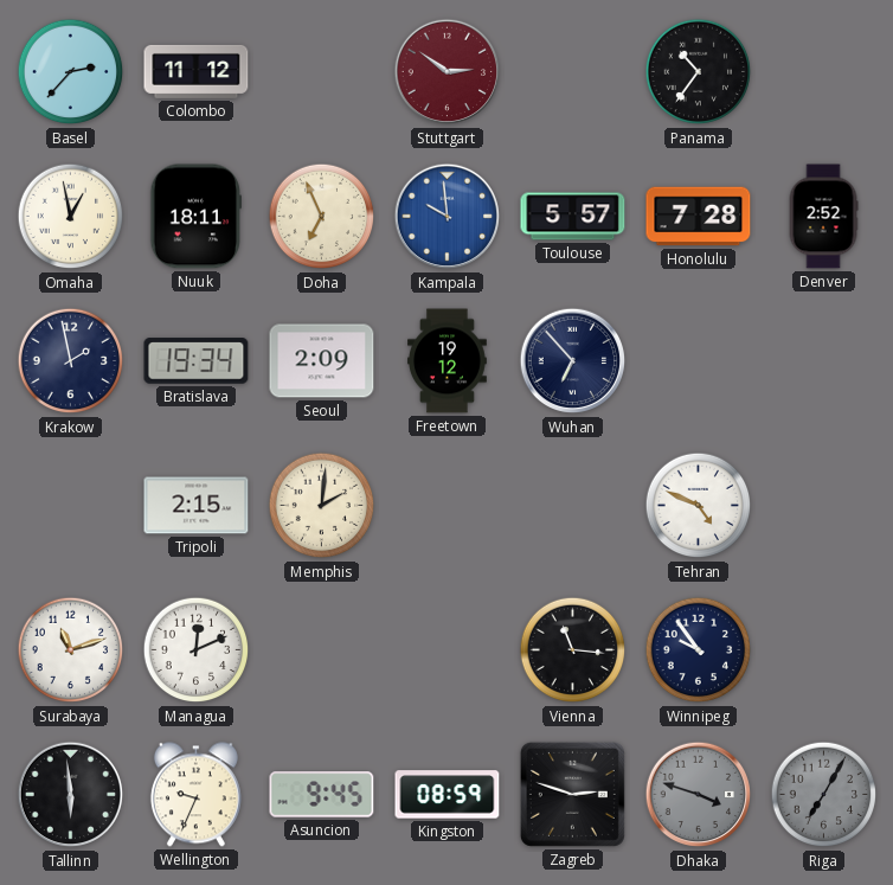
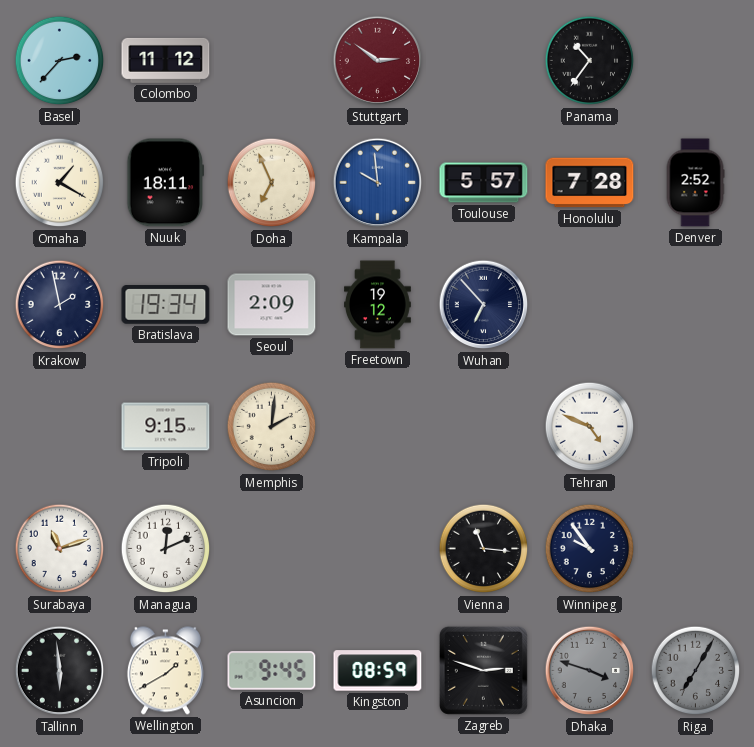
Omaha: 12:58 -> 1:20 (60, 183)
Tripoli: 2:15 -> 9:15 (166, 427)
Wellington: 9:34 -> 1:40 (165, 671)
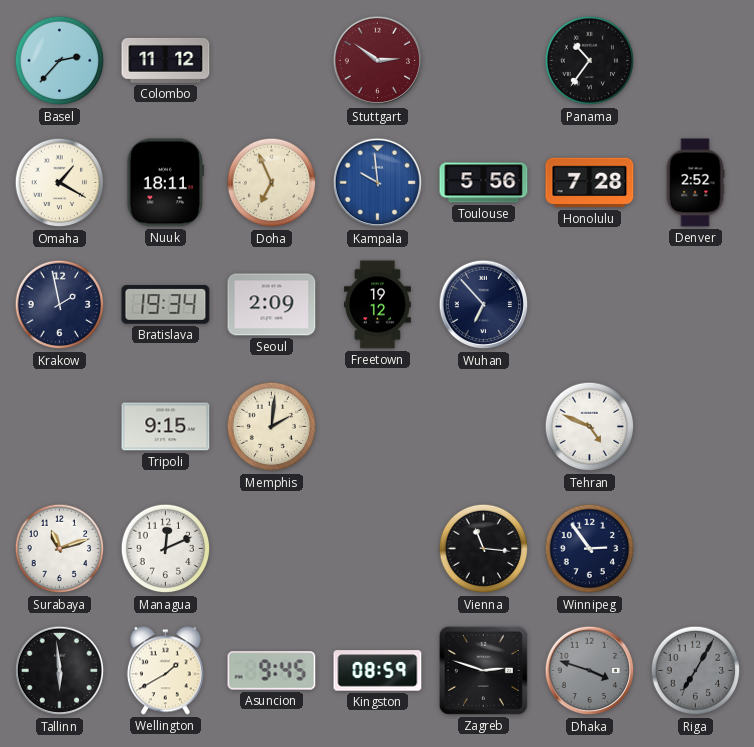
Toulouse: 5:57 -> 5:56 (484, 183)
Winnipeg: 9:54 -> 2:54 (590, 549)
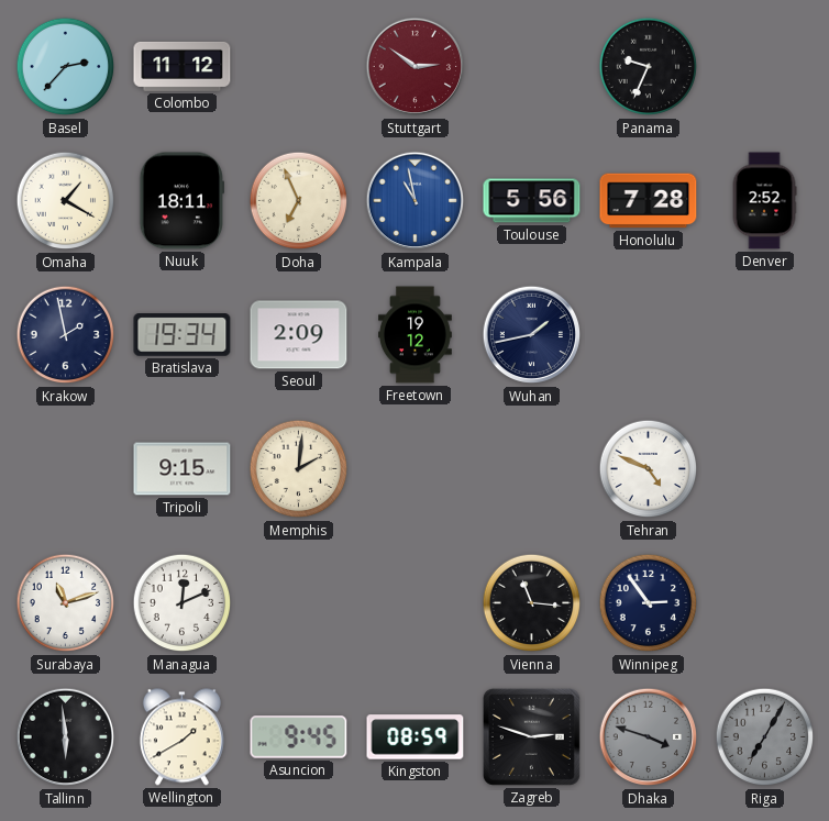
Panama: 10:36 -> 9:34 (649, 67)
Kampala: 9:59 -> 10:58 (416, 201)
Wuhan: 6:53 -> 1:43 (532, 335)
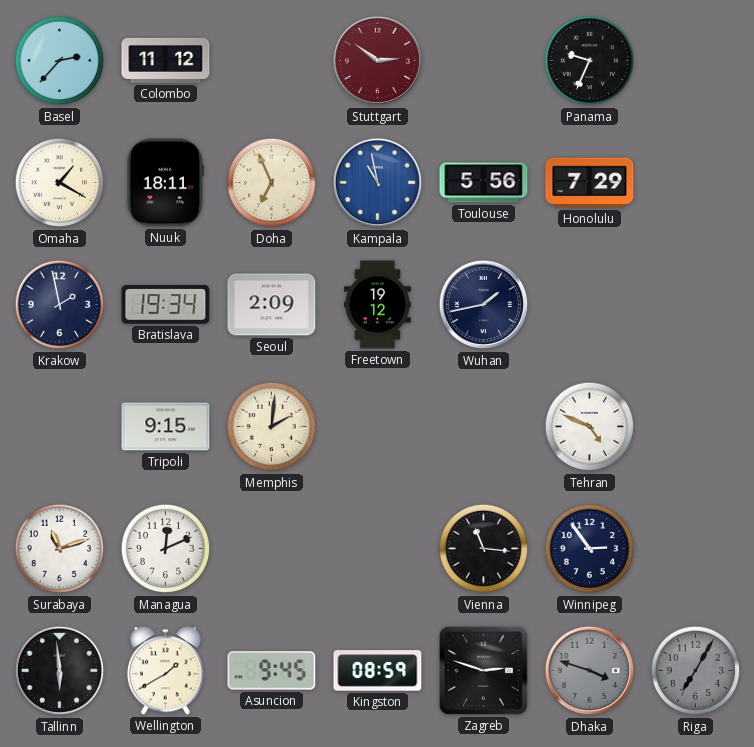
Honolulu: 7:28 -> 7:29 (590, 183)
Denver: 2:52 -> none (764, 201)
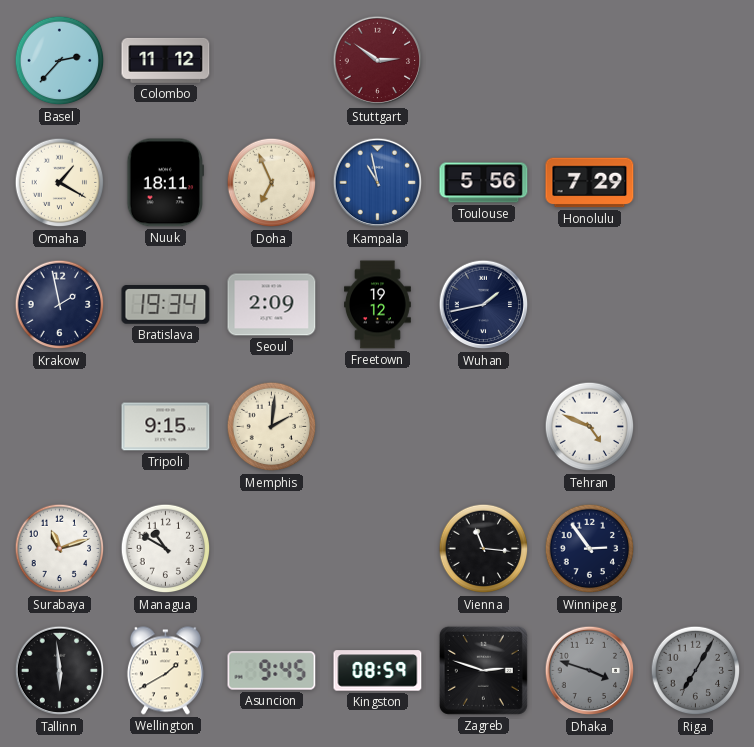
Panama: 9:34 -> none (590, 61)
Managua: 12:11 -> 10:50 (166, 549)
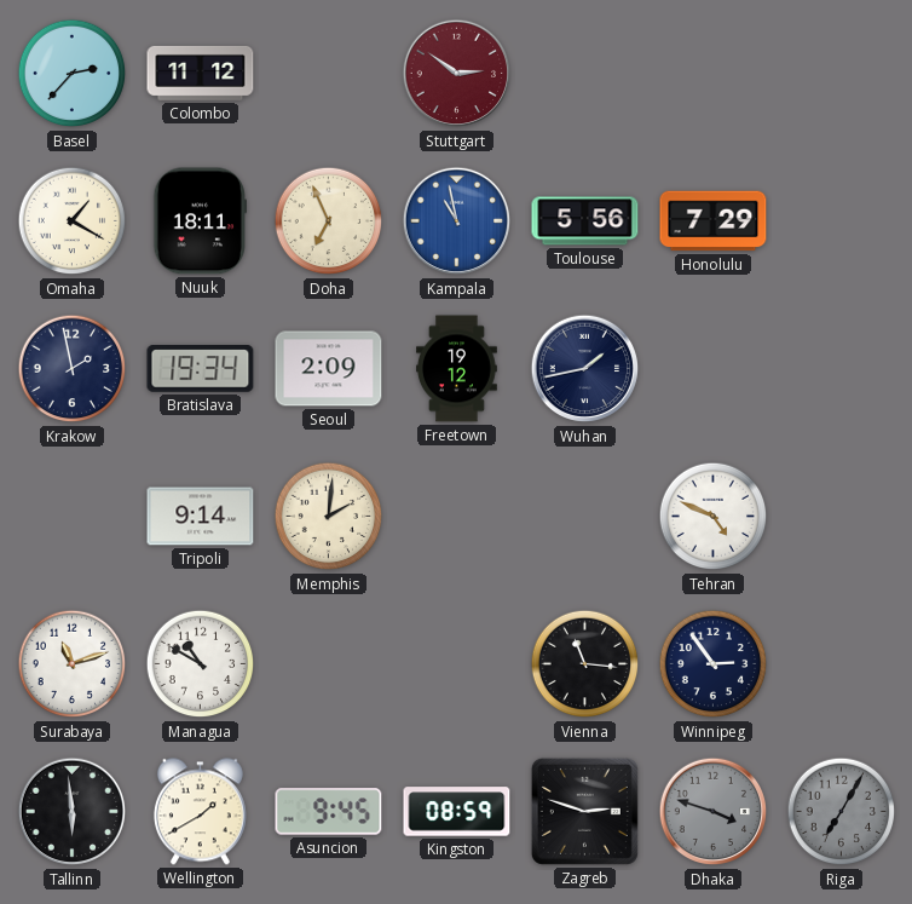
Tripoli: 9:15 -> 9:14 (201, 517)
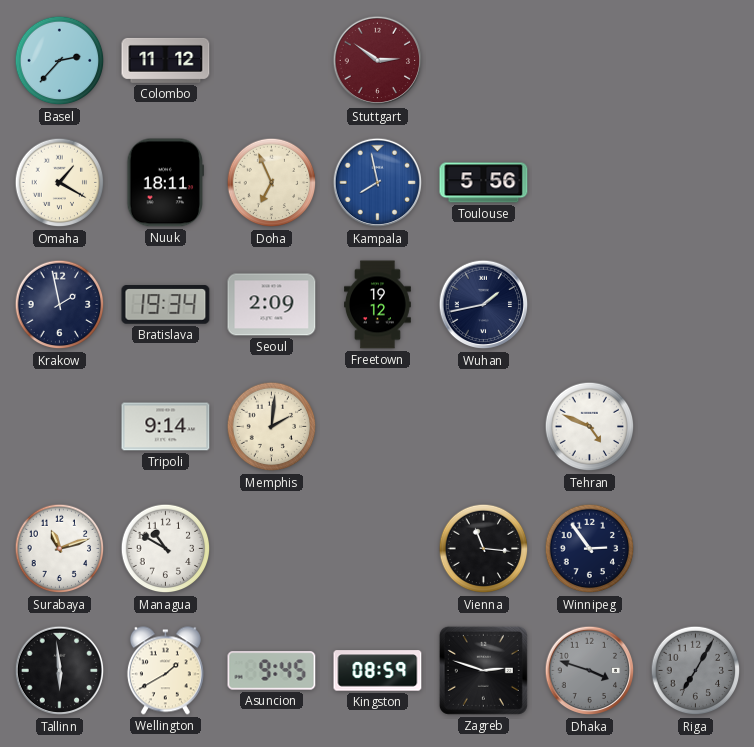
Kampala: 10:58 -> 7:58 (378, 183)
Honolulu: 7:29 -> none (714, 221)
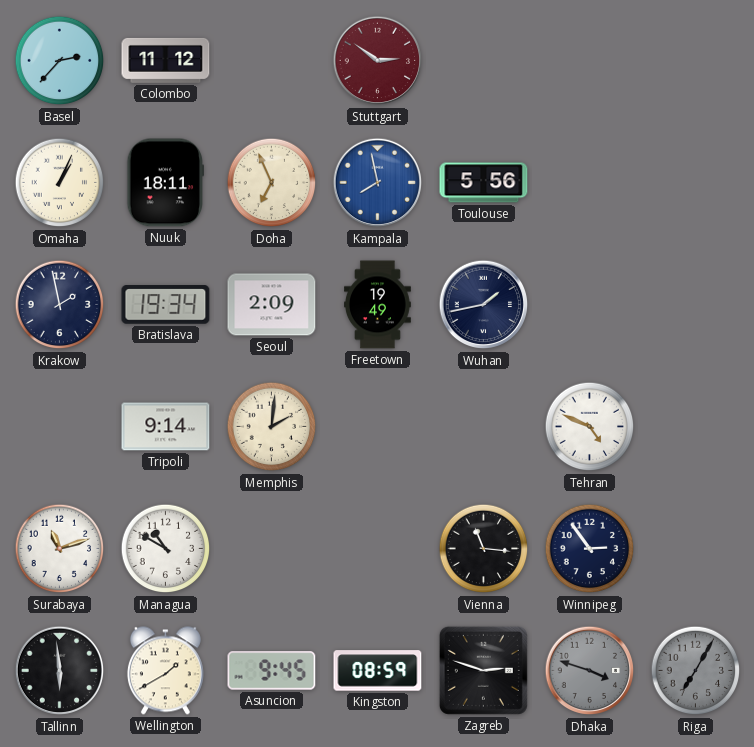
Omaha: 1:20 -> 1:04 (60, 183)
Freetown: 19:12 -> 19:49 (378, 305)
